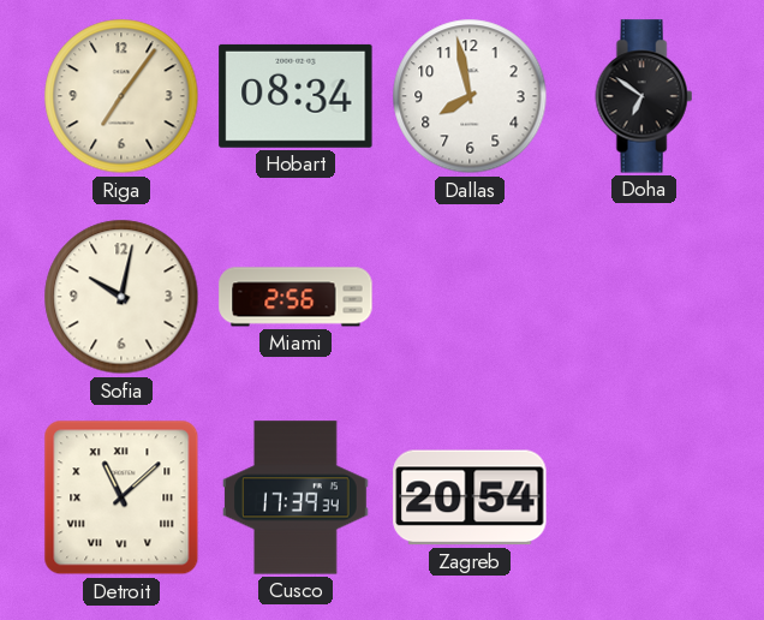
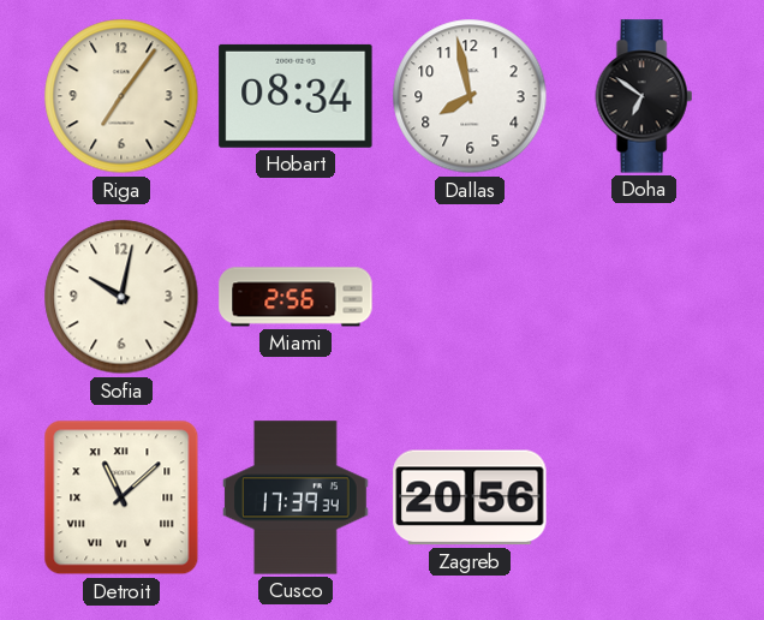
Zagreb: 20:54 -> 20:56 (470, 497)
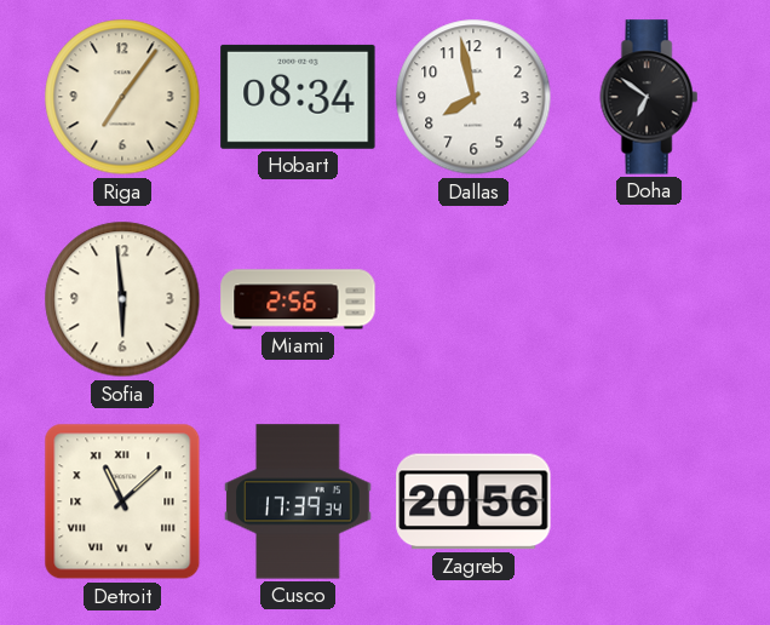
Sofia: 10:02 -> 5:59 (122, 299)
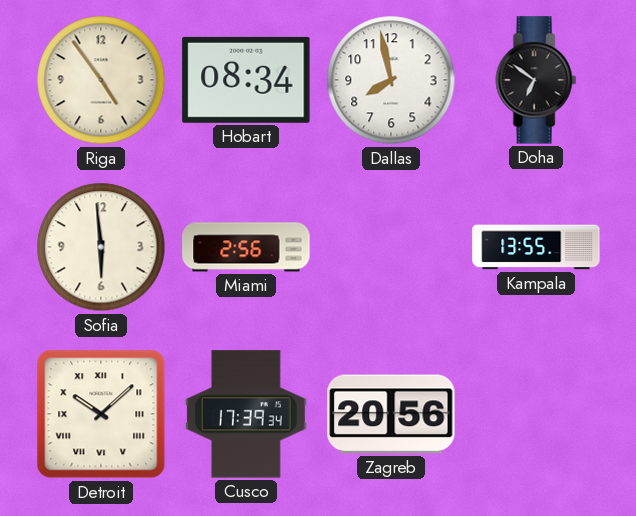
Riga: 7:06 -> 4:54 (101, 80)
Kampala: none -> 13:55 (536, 247)
Detroit: 11:08 -> 10:08 (101, 414)
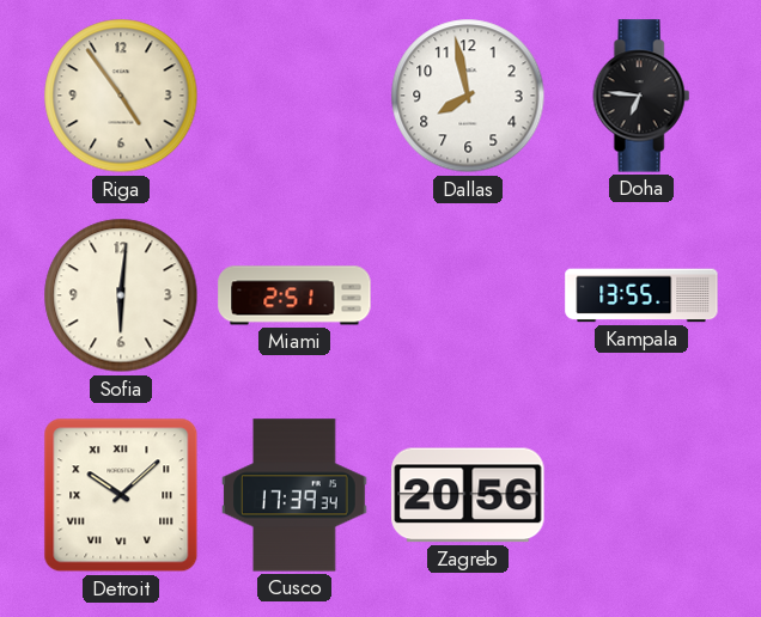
Hobart: 08:34 -> none (246, 80)
Doha: 6:51 -> 6:46 (641, 96)
Sofia: 5:59 -> 6:01 (121, 295)
Miami: 2:56 -> 2:51 (294, 295)
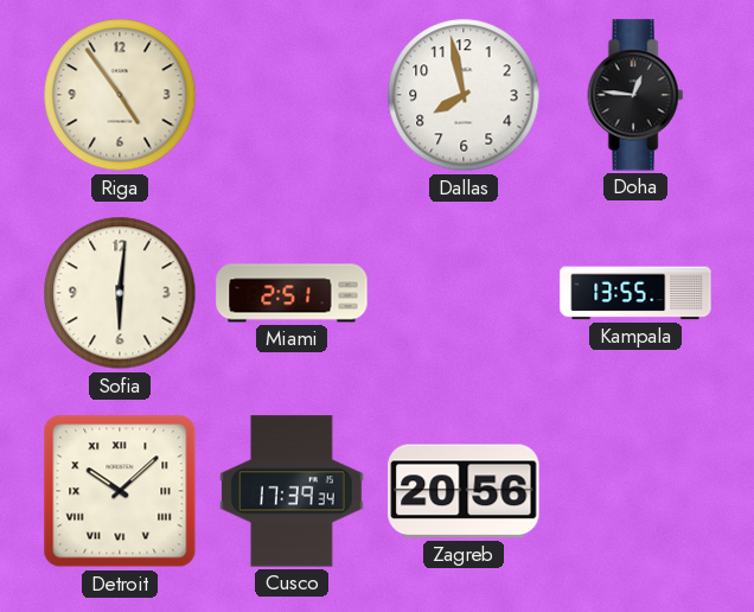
Doha: 6:46 -> 12:46 (635, 95)
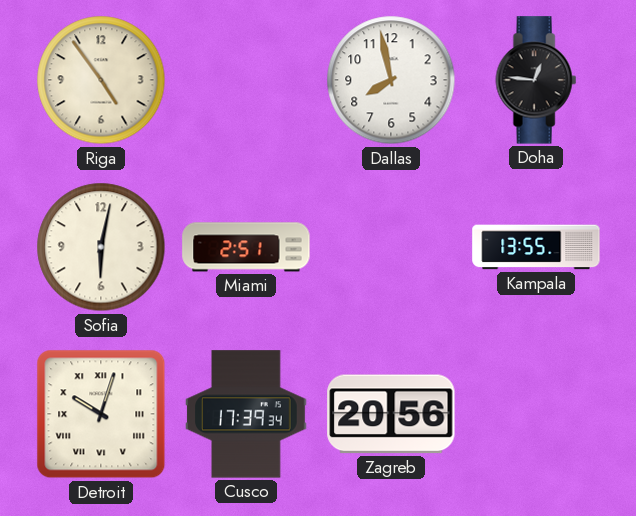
Sofia: 6:01 -> 6:02 (101, 247)
Detroit: 10:08 -> 10:03 (101, 414)
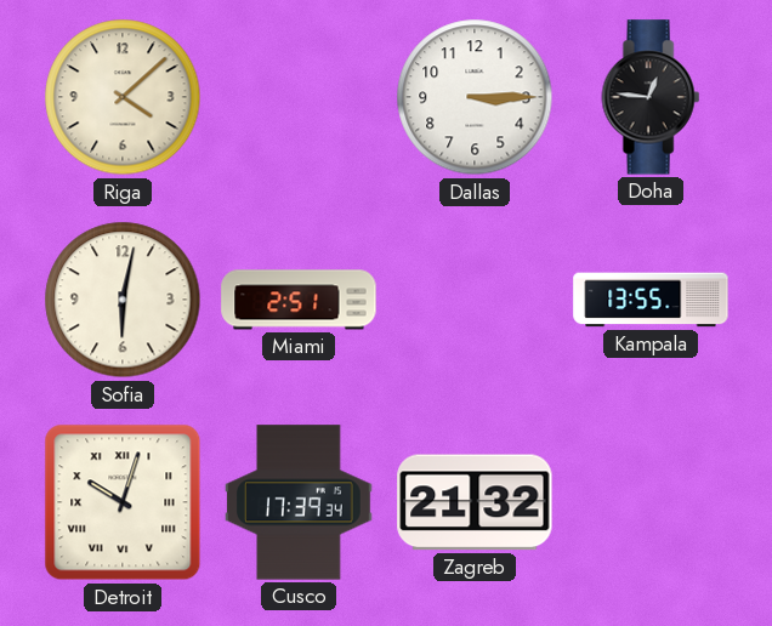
Riga: 4:54 -> 4:08 (123, 97)
Dallas: 7:58 -> 3:15 (475, 97)
Zagreb: 20:56 -> 21:32 (475, 502)
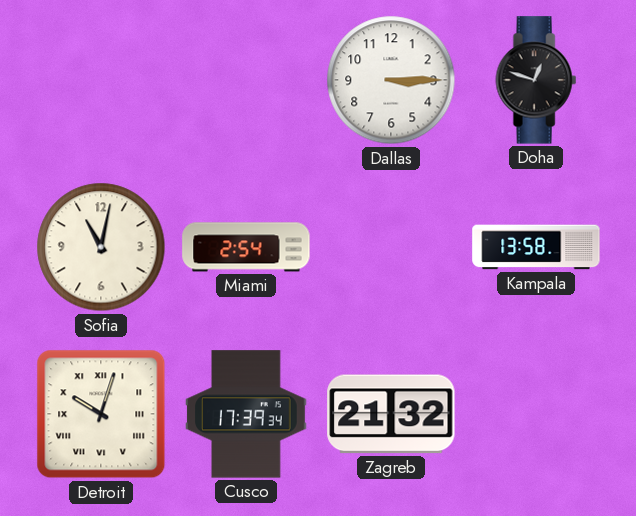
Riga: 4:08 -> none (123, 97)
Doha: 12:46 -> 12:48 (536, 80)
Sofia: 6:02 -> 11:02 (101, 247)
Miami: 2:51 -> 2:54 (246, 247)
Kampala: 13:55 -> 13:58 (536, 247)
